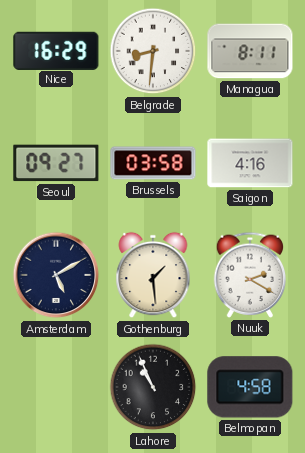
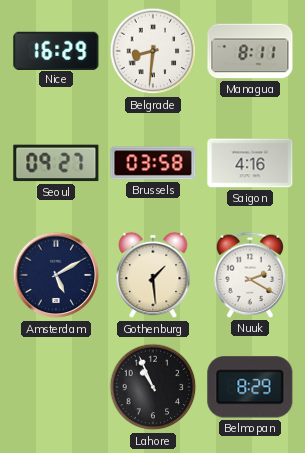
Belmopan: 4:58 -> 8:29 (250, 387)
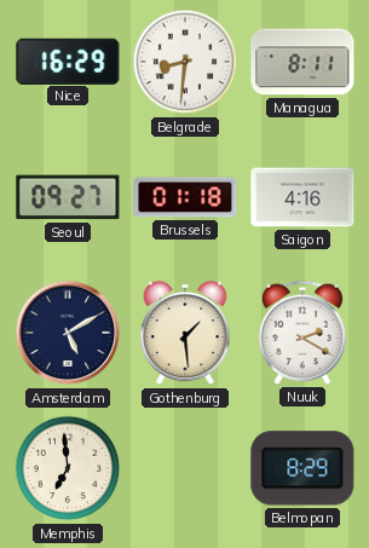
Brussels: 03:58 -> 01:18 (185, 197)
Memphis: none -> 6:59 (68, 468)
Lahore: 10:56 -> none (153, 387)
